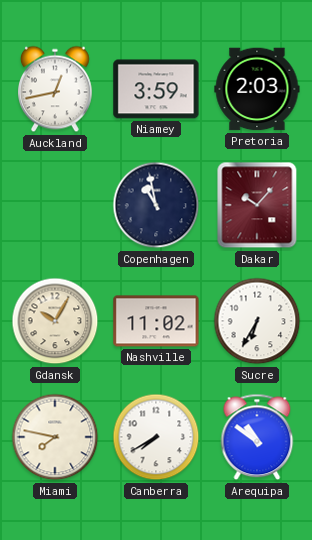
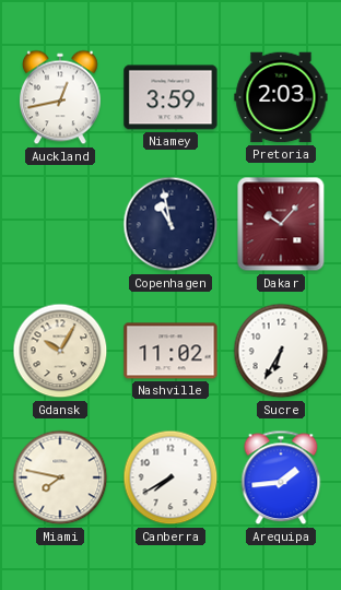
Arequipa: 10:51 -> 1:44 (281, 477)
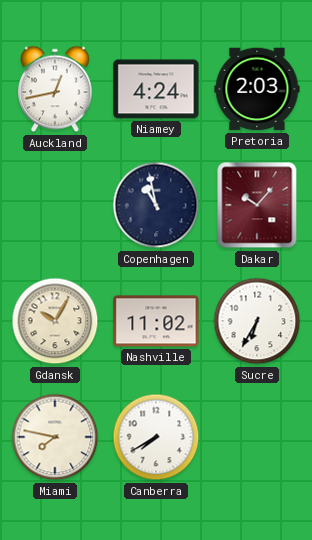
Niamey: 3:59 -> 4:24 (156, 89)
Arequipa: 1:44 -> none (281, 477)
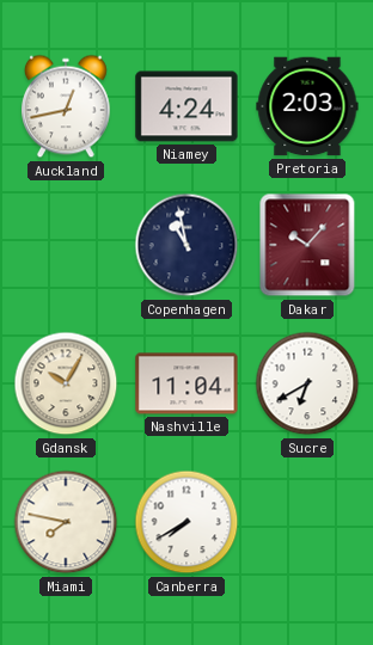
Nashville: 11:02 -> 11:04 (186, 383)
Sucre: 6:35 -> 6:40 (307, 383)
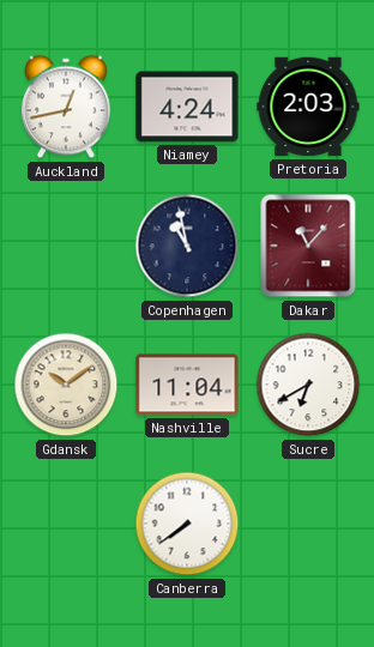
Dakar: 10:07 -> 11:07 (308, 246)
Gdansk: 10:05 -> 10:09 (66, 385)
Miami: 7:47 -> none (66, 522)
Canberra: 7:40 -> 7:39 (187, 524)
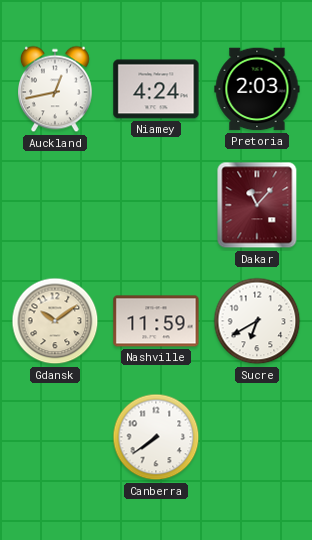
Copenhagen: 10:58 -> none (187, 246)
Nashville: 11:04 -> 11:59 (156, 321)
